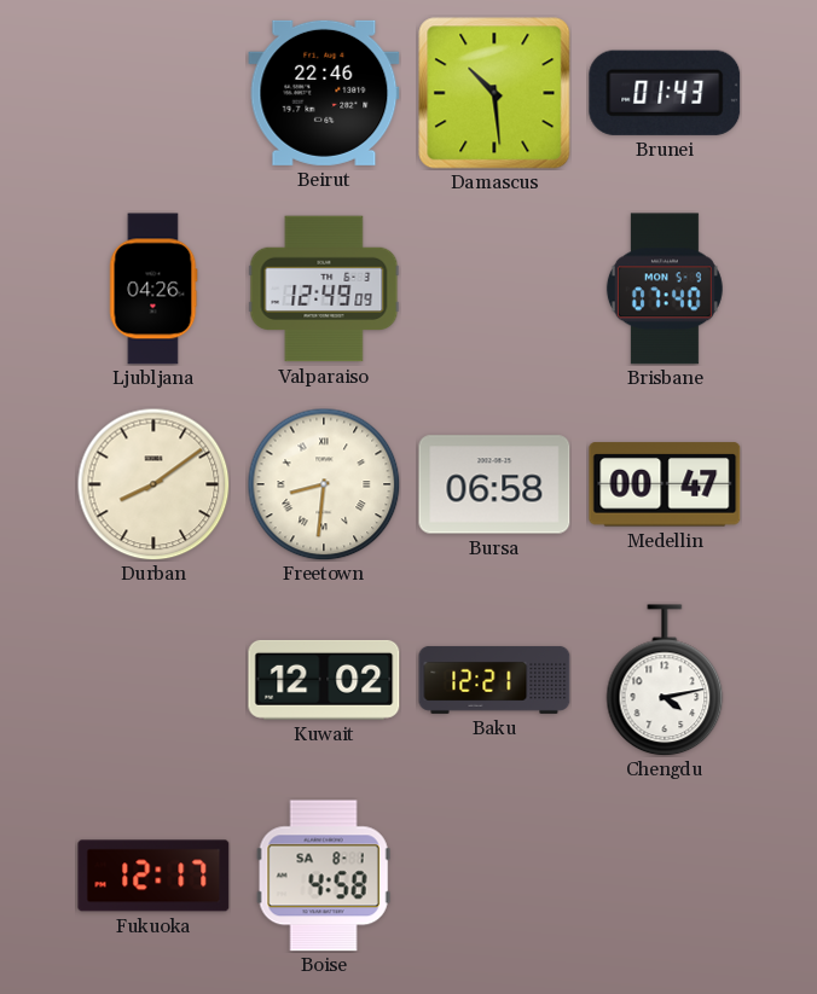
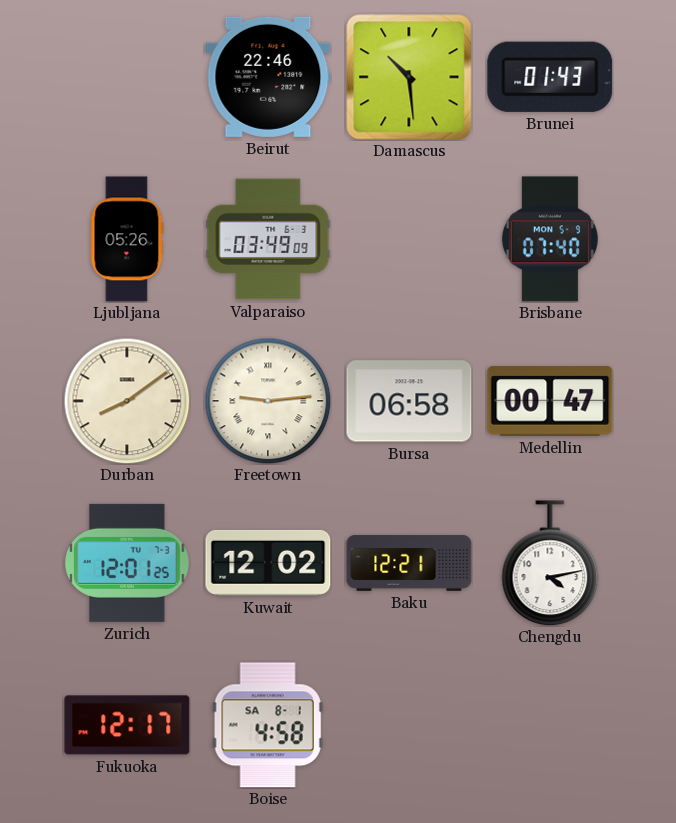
Ljubljana: 04:26 -> 05:26 (127, 239)
Valparaiso: 12:49 -> 03:49 (268, 239)
Freetown: 8:31 -> 9:14 (268, 401)
Zurich: none -> 12:01 (127, 563)
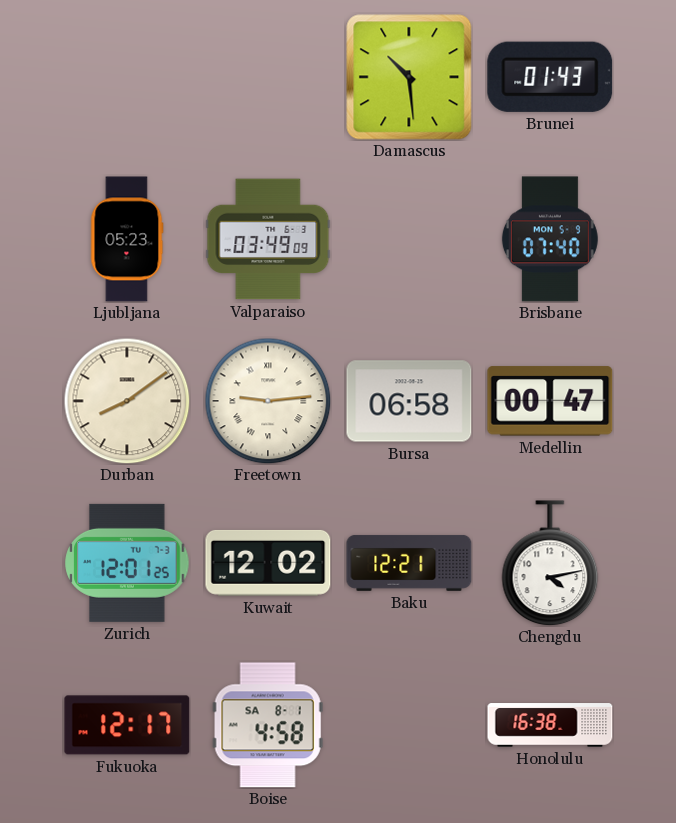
Beirut: 22:46 -> none (268, 77)
Ljubljana: 05:26 -> 05:23 (127, 239)
Honolulu: none -> 16:38 (550, 725)
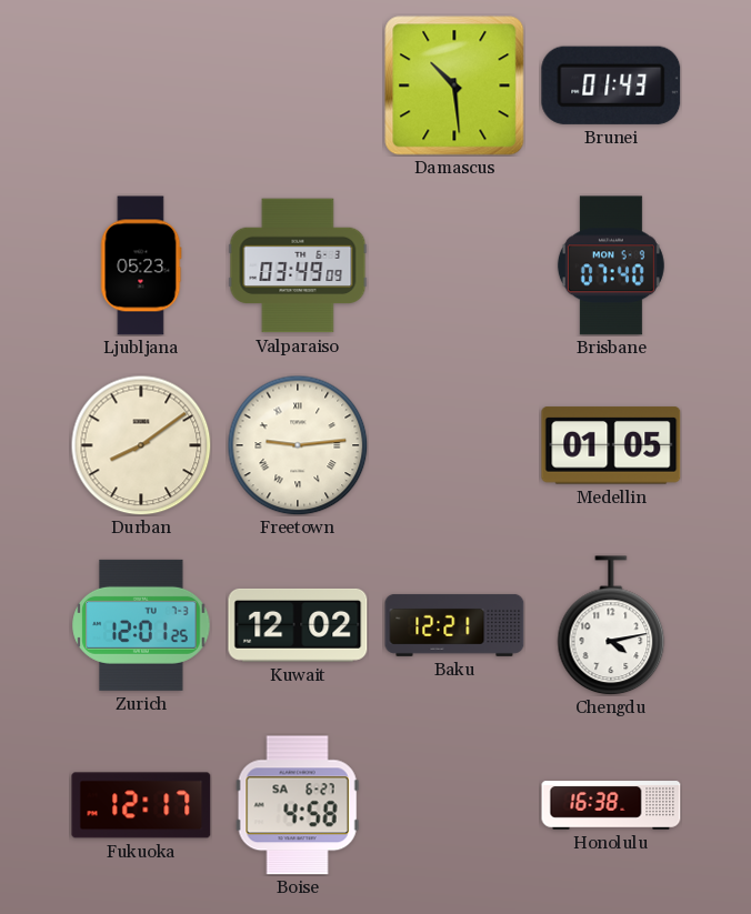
Bursa: 06:58 -> none (409, 401)
Medellin: 00:47 -> 01:05 (611, 445)
Boise date: SA 8-1 -> SA 6-27 (298, 805)
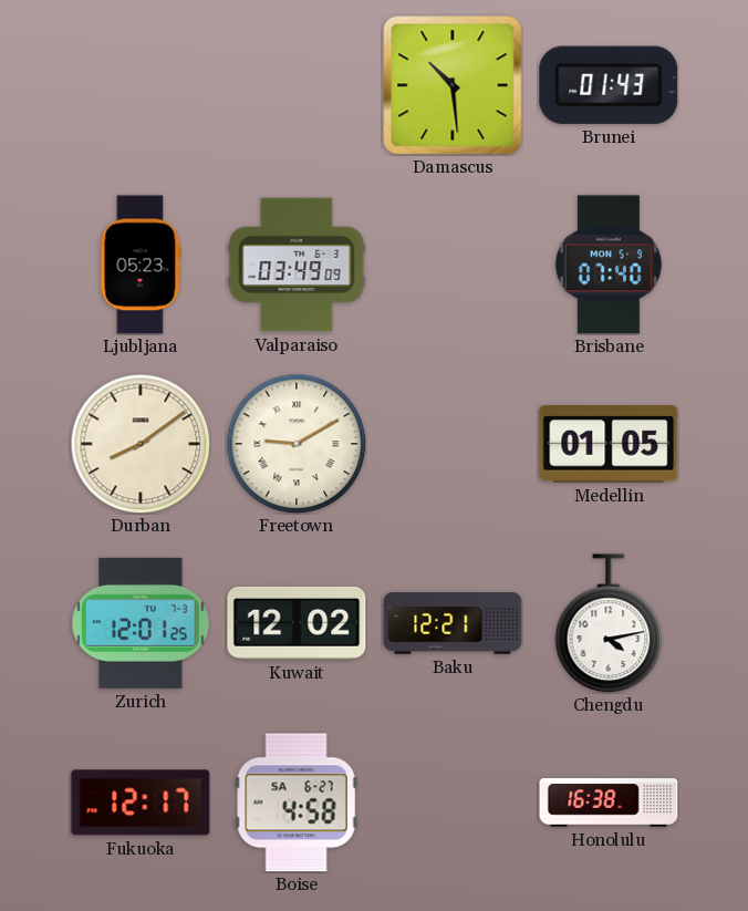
Freetown: 9:14 -> 9:10 (297, 444)
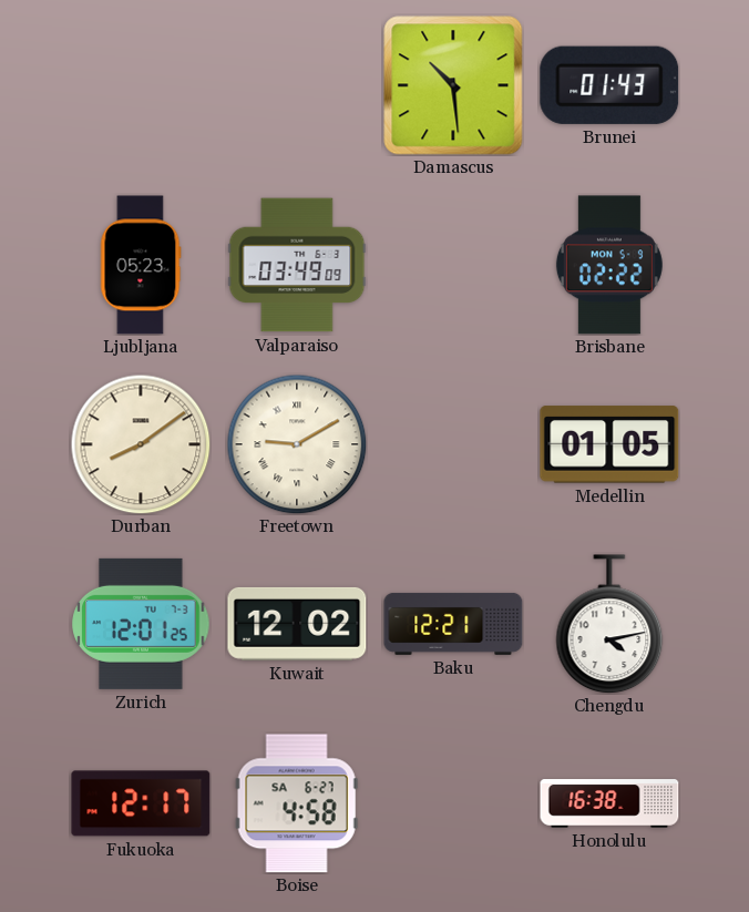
Brisbane: 07:40 -> 02:22 (609, 265)
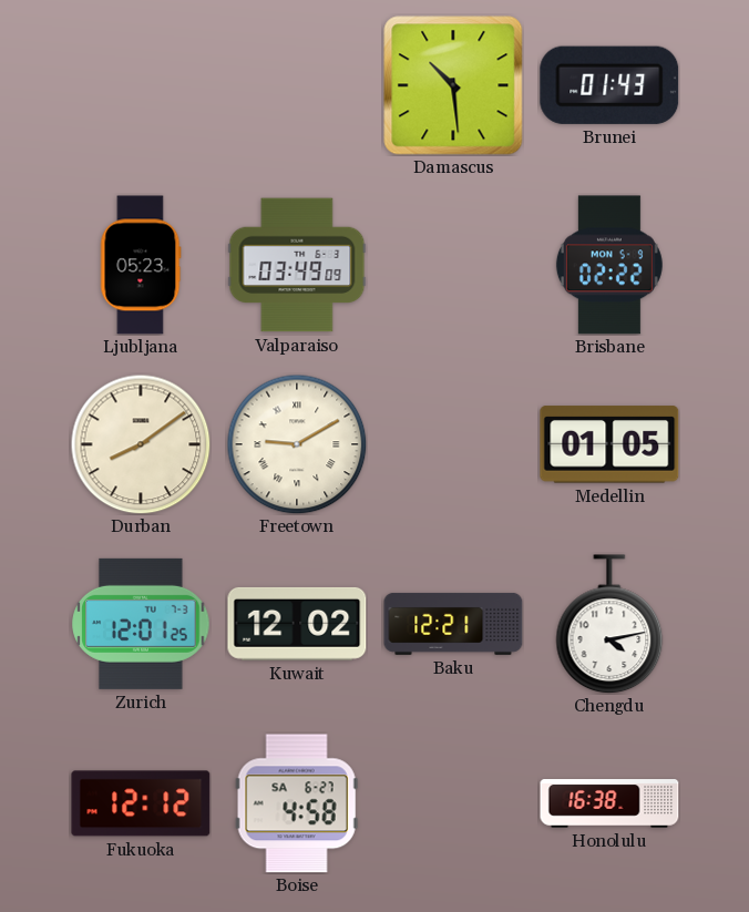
Fukuoka: 12:17 -> 12:12 (141, 803)
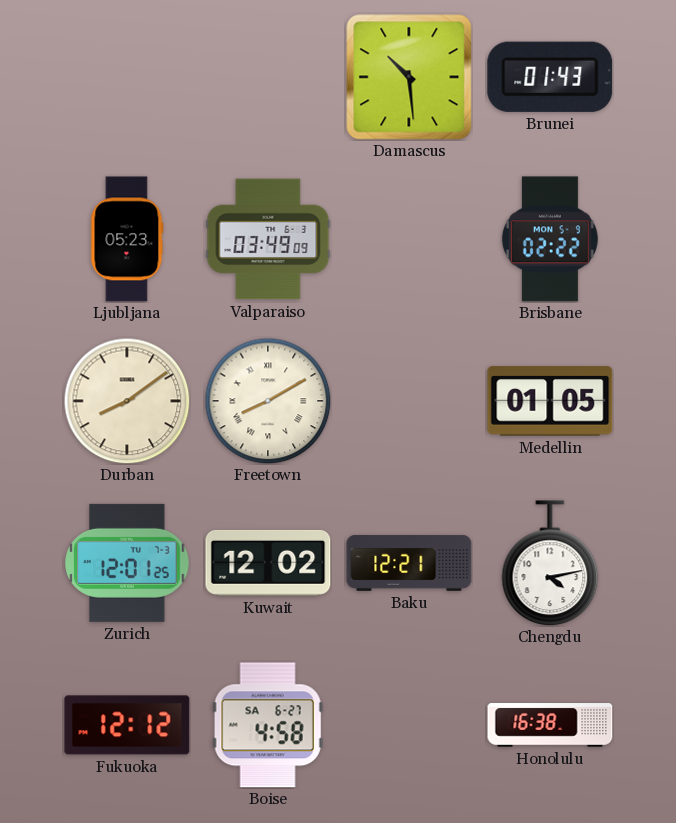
Freetown: 9:10 -> 8:10 (268, 401)
